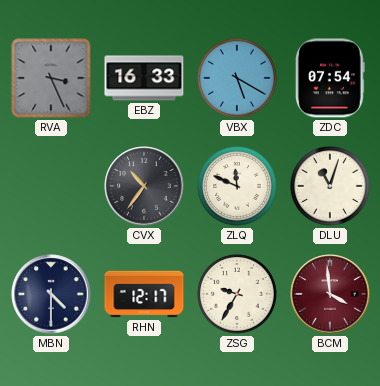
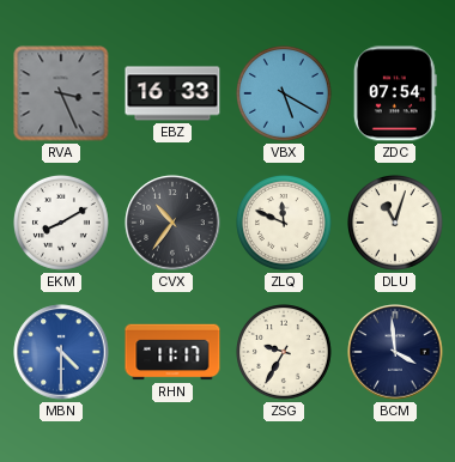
EKM: none -> 8:10 (62, 224)
MBN dial: navy -> blue (61, 352)
RHN: 12:17 -> 11:17 (172, 352)
BCM dial: burgundy -> navy (395, 352)
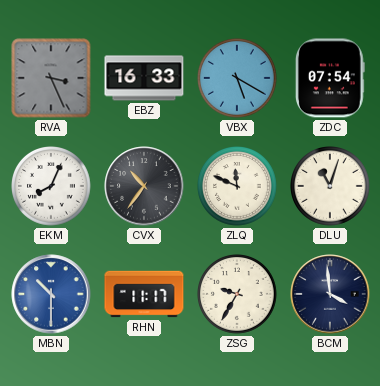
EKM: 8:10 -> 8:04 (52, 187)
MBN: 4:30 -> 10:30 (51, 294)
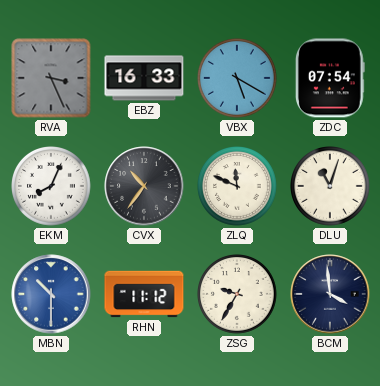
RHN: 11:17 -> 11:12 (144, 294)
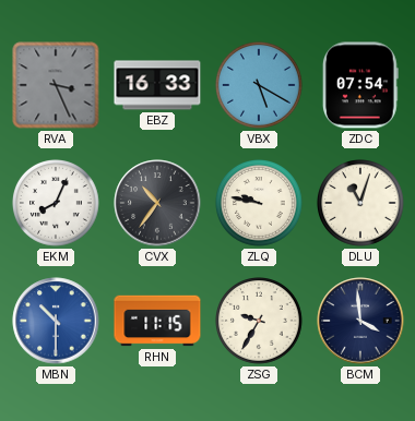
ZLQ: 11:49 -> 9:47 (260, 204)
RHN: 11:12 -> 11:15 (157, 321)
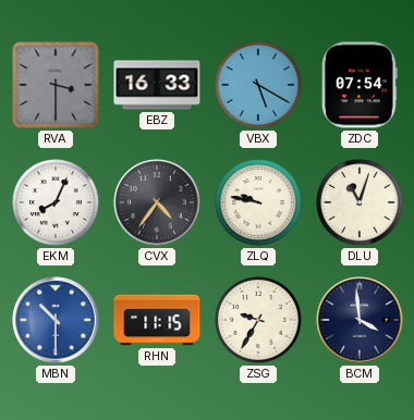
RVA: 3:26 -> 3:30 (56, 85)
CVX: 10:36 -> 4:36 (157, 202)
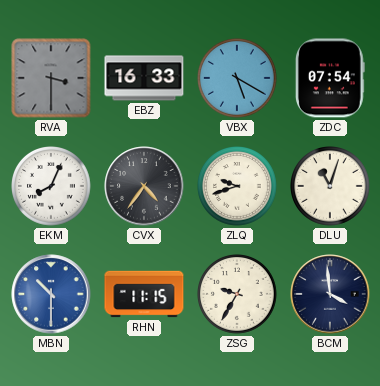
ZLQ: 9:47 -> 9:42 (238, 187)
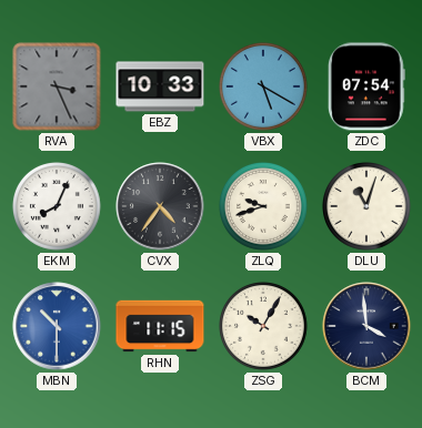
RVA: 3:30 -> 3:26 (57, 86)
EBZ: 16:33 -> 10:33 (160, 86)
ZSG: 9:35 -> 10:05 (264, 327)
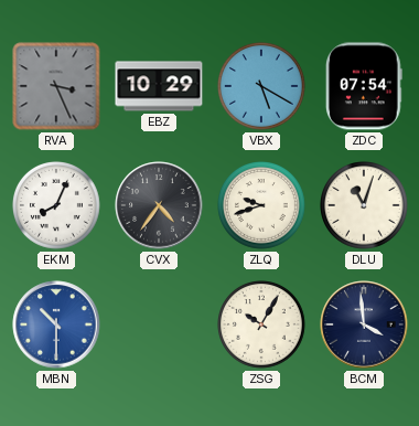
EBZ: 10:33 -> 10:29 (159, 86)
RHN: 11:15 -> none (160, 326)
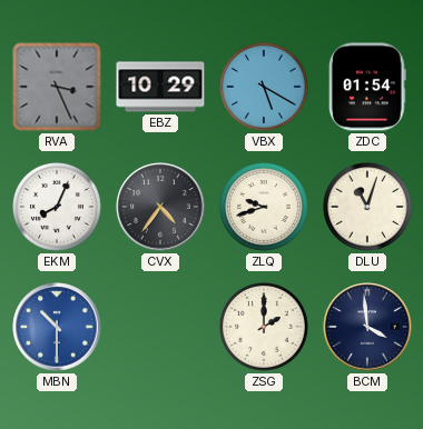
ZDC: 07:54 -> 01:54 (367, 87)
ZSG: 10:05 -> 2:00 (265, 328)
